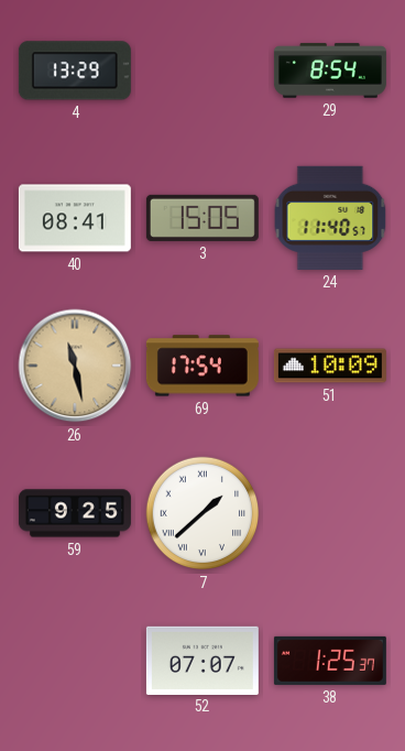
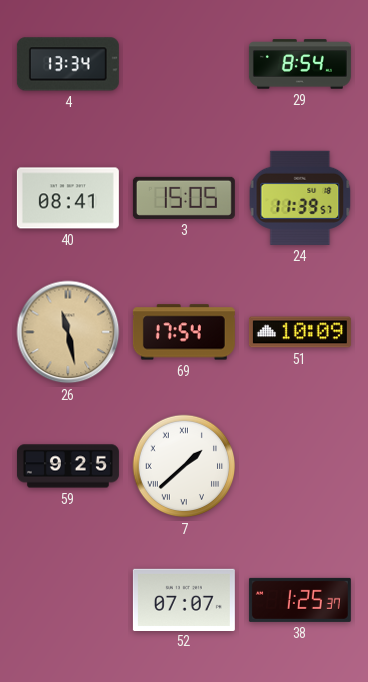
4: 13:29 -> 13:34 (68, 64)
24: 11:40 -> 11:39 (300, 198)
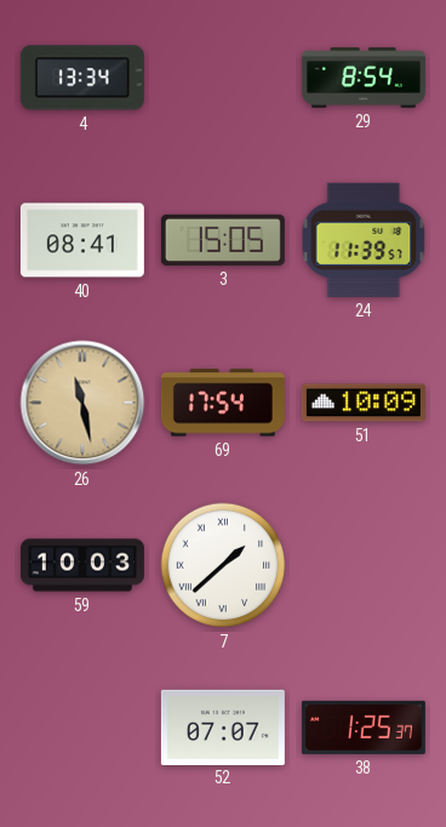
59: 9:25 -> 10:03 (82, 565)
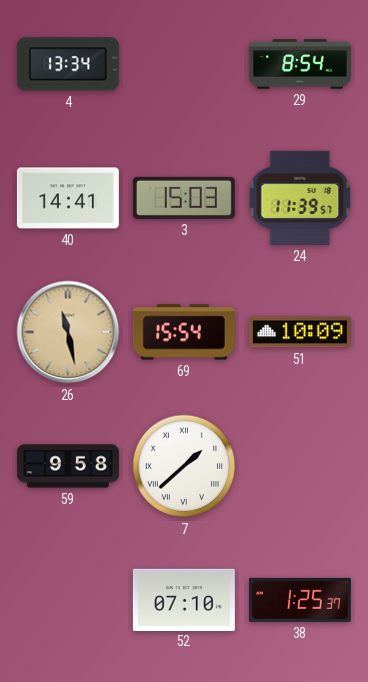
40: 08:41 -> 14:41 (68, 198)
3: 15:05 -> 15:03 (184, 198)
69: 17:54 -> 15:54 (184, 332)
59: 10:03 -> 9:58 (68, 466)
52: 07:07 -> 07:10 (184, 599)
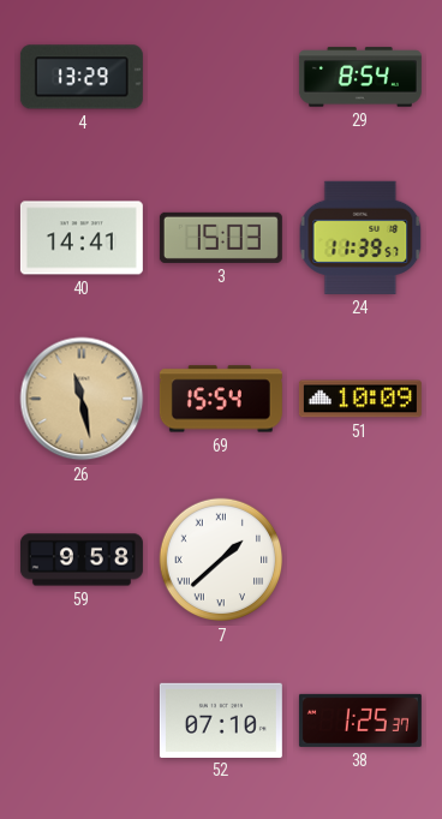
4: 13:34 -> 13:29 (82, 77)
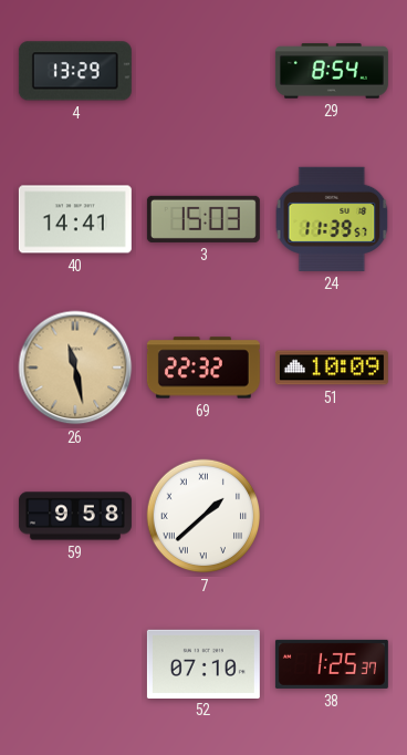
69: 15:54 -> 22:32 (203, 368)
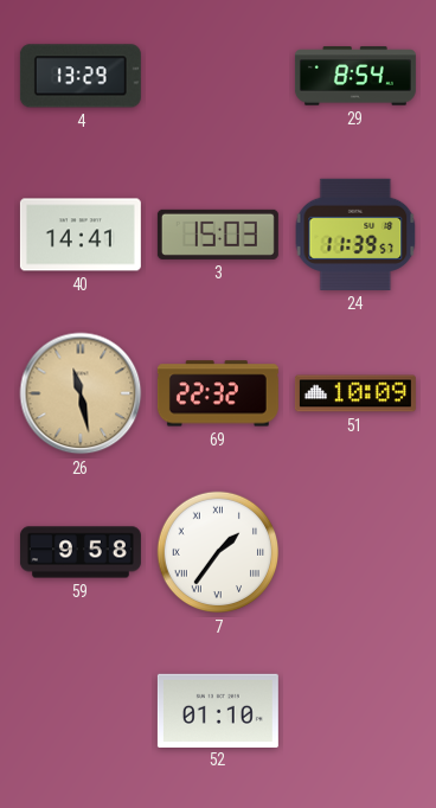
7: 1:38 -> 1:36 (218, 552)
52: 07:10 -> 01:10 (218, 710)
38: 1:25 -> none (332, 664)
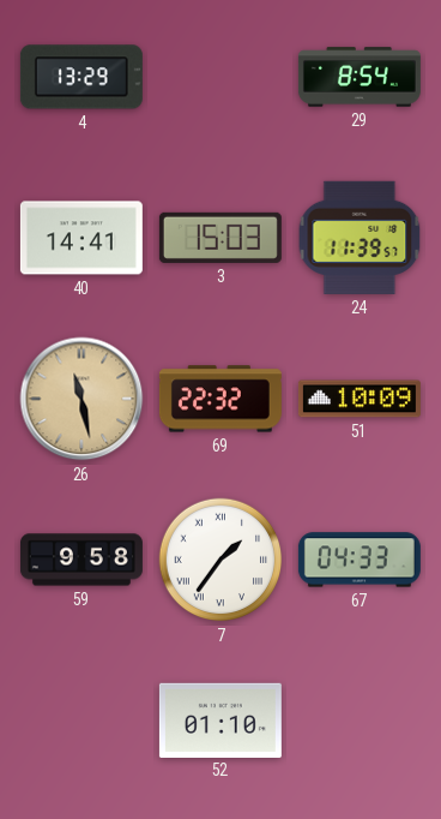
67: none -> 04:33 (360, 560)
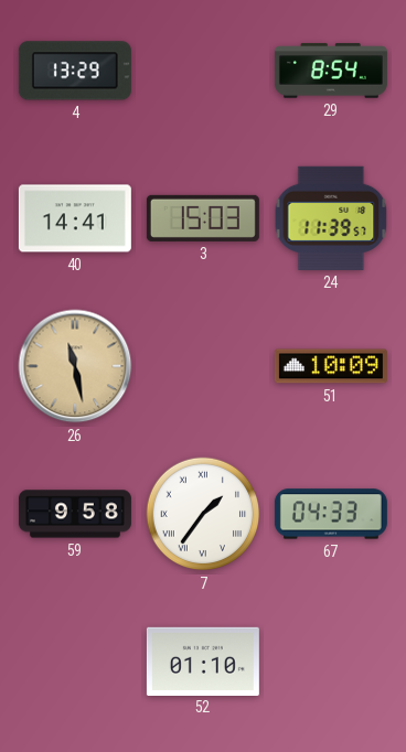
69: 22:32 -> none (220, 399)
